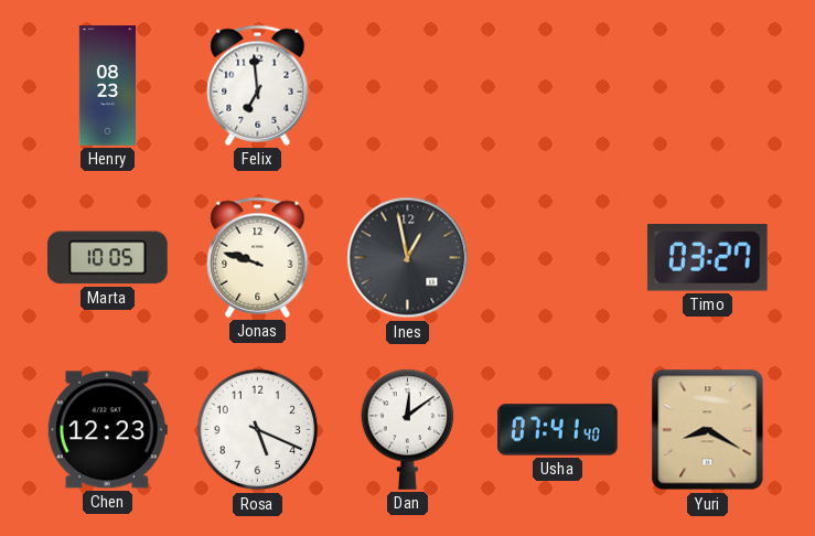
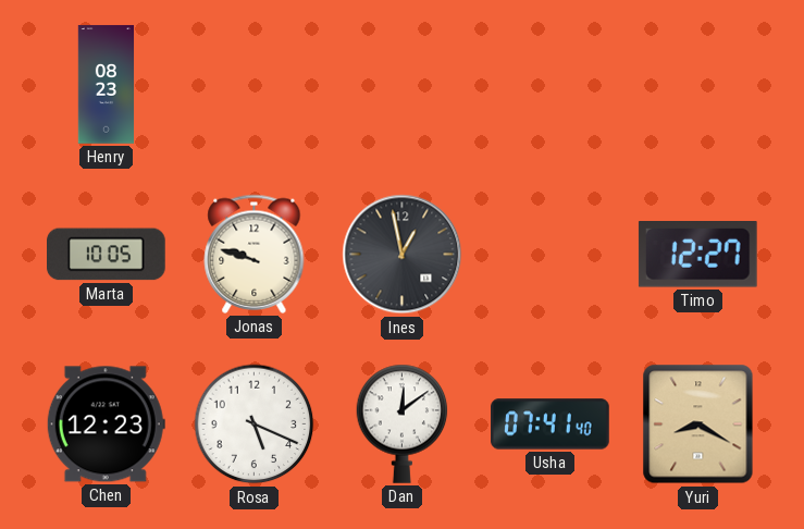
Felix: 6:59 -> none (258, 85)
Timo: 03:27 -> 12:27 (697, 255)
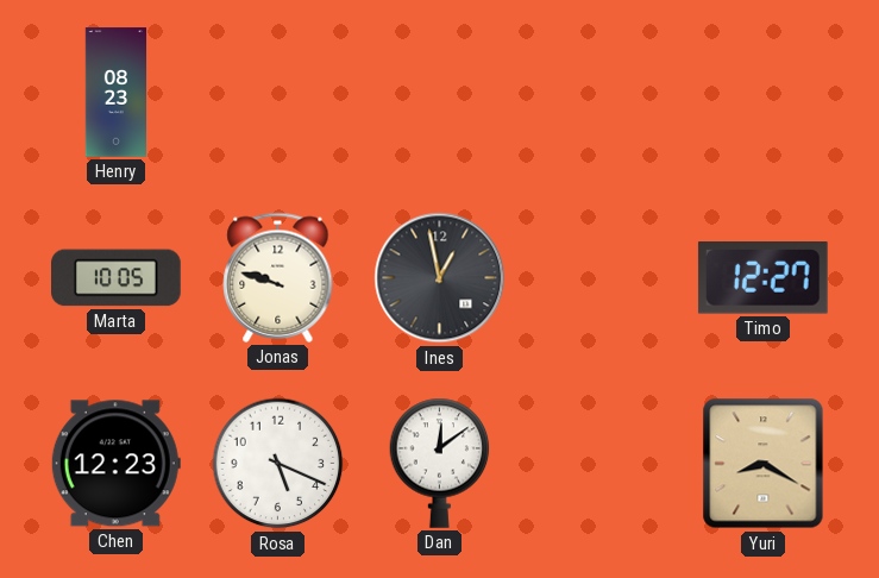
Usha: 07:41 -> none (551, 425)
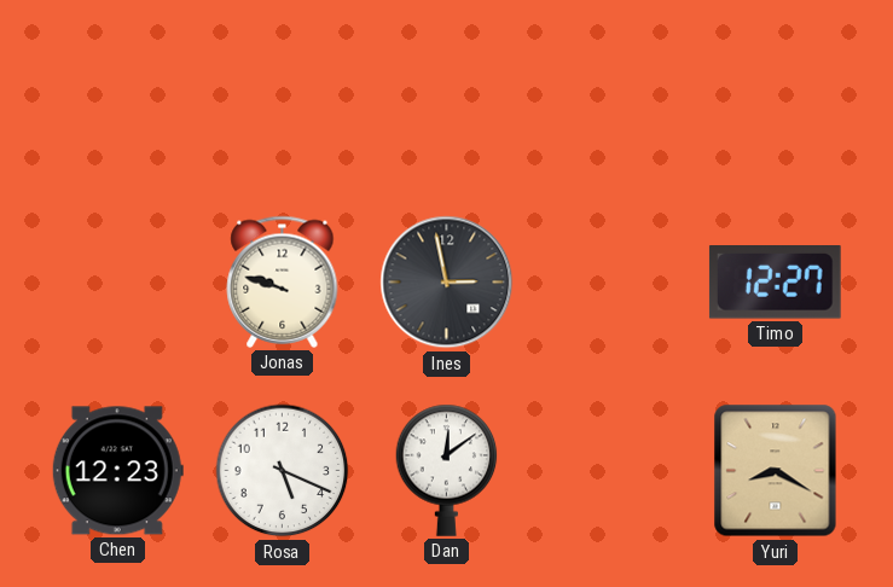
Henry: 08:23 -> none (117, 93)
Marta: 10:05 -> none (117, 278)
Ines: 12:58 -> 2:58 (447, 283)
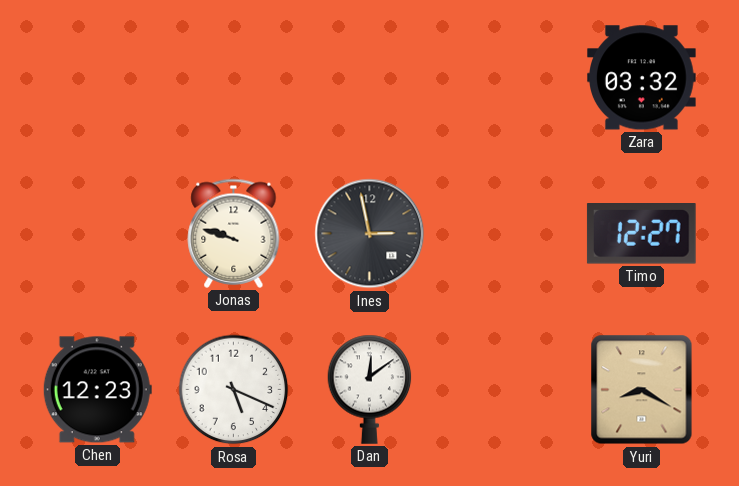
Zara: none -> 03:32 (642, 78)
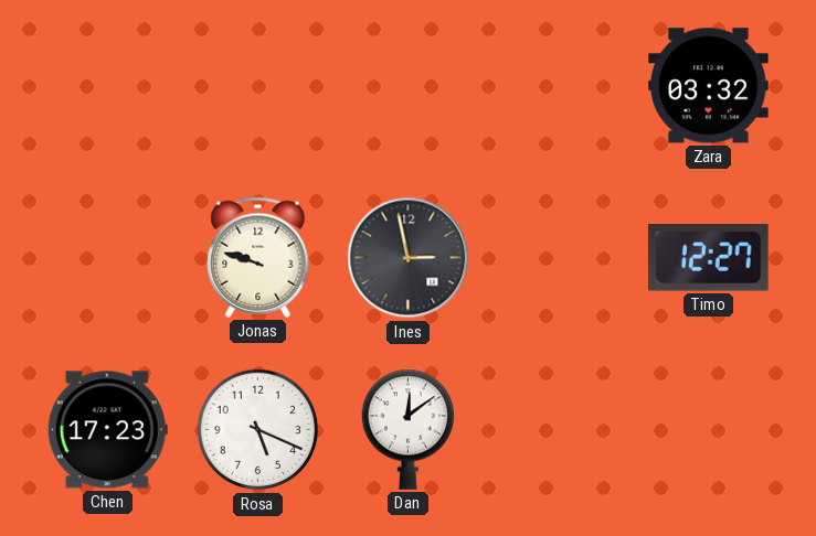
Chen: 12:23 -> 17:23 (107, 430)
Yuri: 8:20 -> none (642, 390)
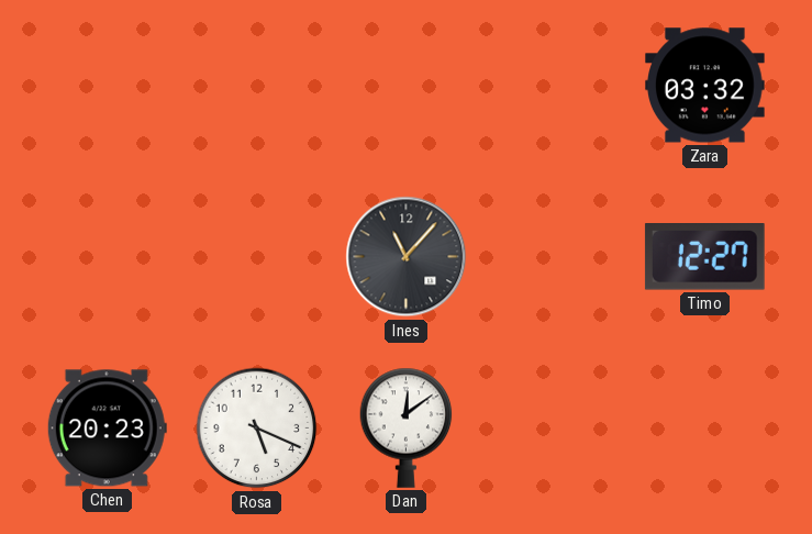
Jonas: 9:48 -> none (258, 257)
Ines: 2:58 -> 11:07 (407, 257)
Chen: 17:23 -> 20:23 (107, 429)
